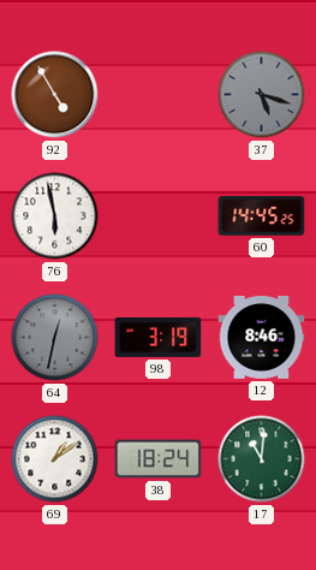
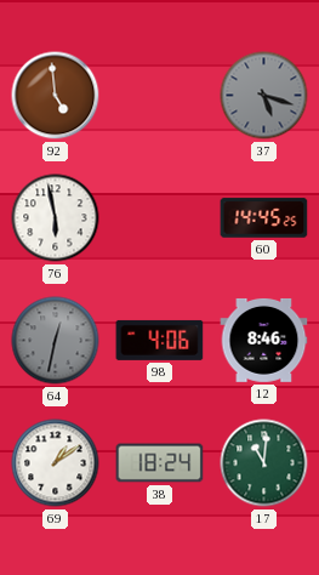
92: 4:55 -> 4:59 (56, 96)
98: 3:19 -> 4:06 (160, 340)
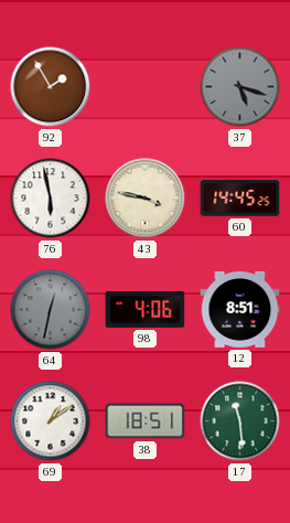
92: 4:59 -> 1:55 (51, 87)
43: none -> 3:47 (146, 199)
12: 8:46 -> 8:51 (240, 309)
38: 18:24 -> 18:51 (146, 421)
17: 11:01 -> 11:29 (240, 421)
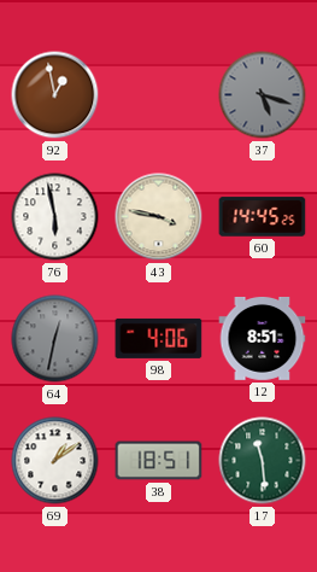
92: 1:55 -> 12:58 (55, 95)
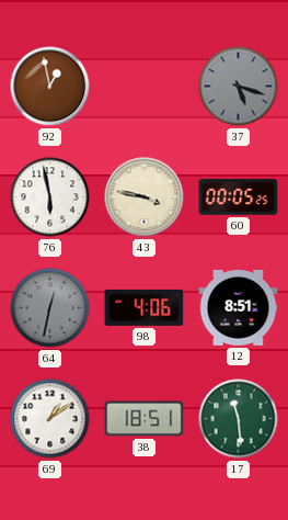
60: 14:45 -> 00:05 (239, 197)
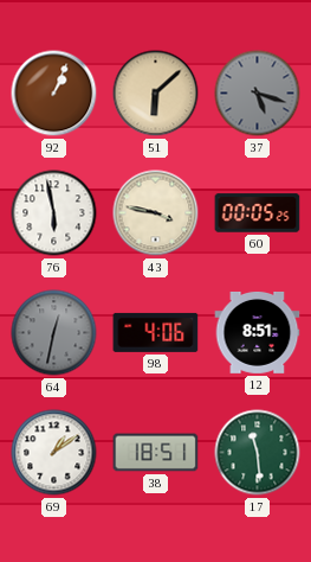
92: 12:58 -> 1:04 (54, 94)
51: none -> 6:08 (156, 94)
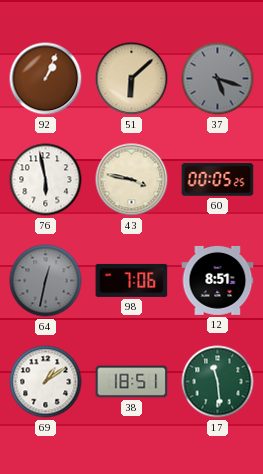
98: 4:06 -> 7:06 (132, 280)
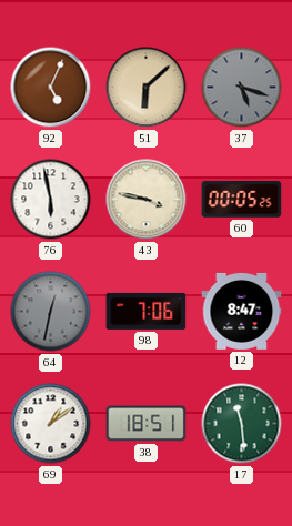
92: 1:04 -> 5:04 (51, 88)
12: 8:51 -> 8:47 (242, 311)
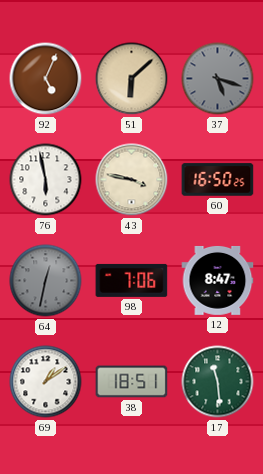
60: 00:05 -> 16:50 (218, 180)
